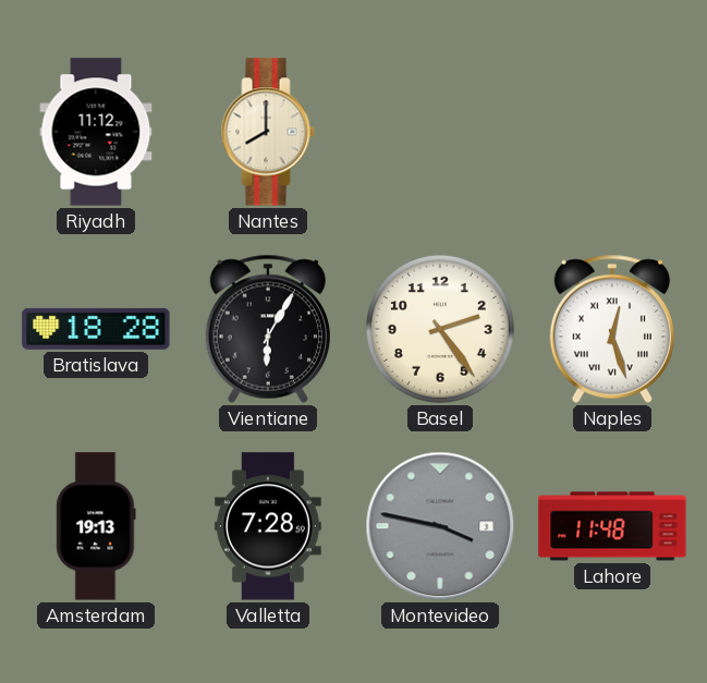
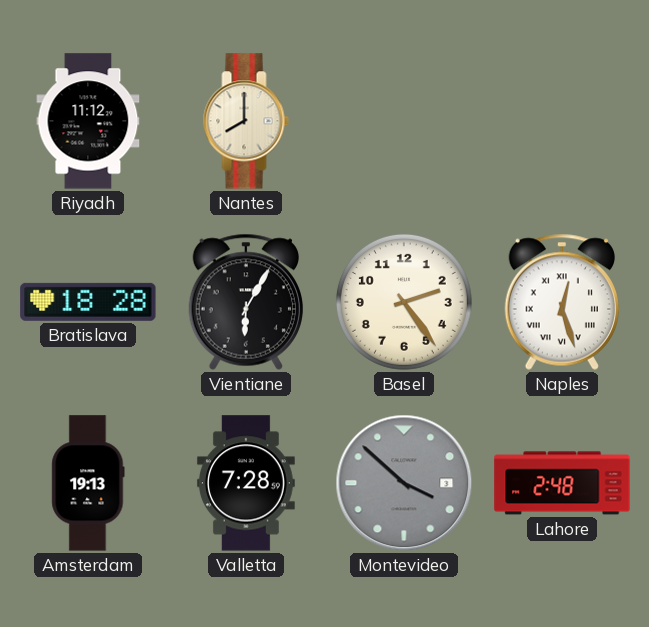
Montevideo: 3:47 -> 3:52 (404, 483)
Lahore: 11:48 -> 2:48 (562, 483)
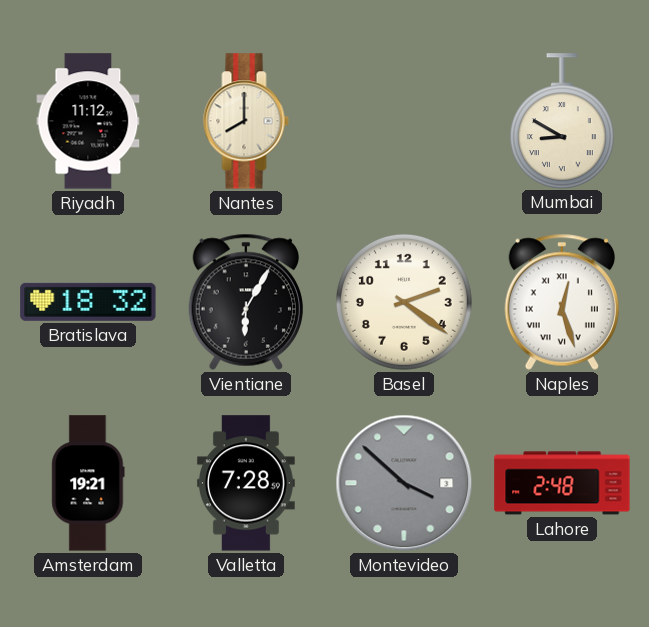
Mumbai: none -> 8:50 (562, 121)
Bratislava: 18:28 -> 18:32 (88, 302)
Basel: 2:24 -> 2:21 (404, 302)
Amsterdam: 19:13 -> 19:21 (88, 483)
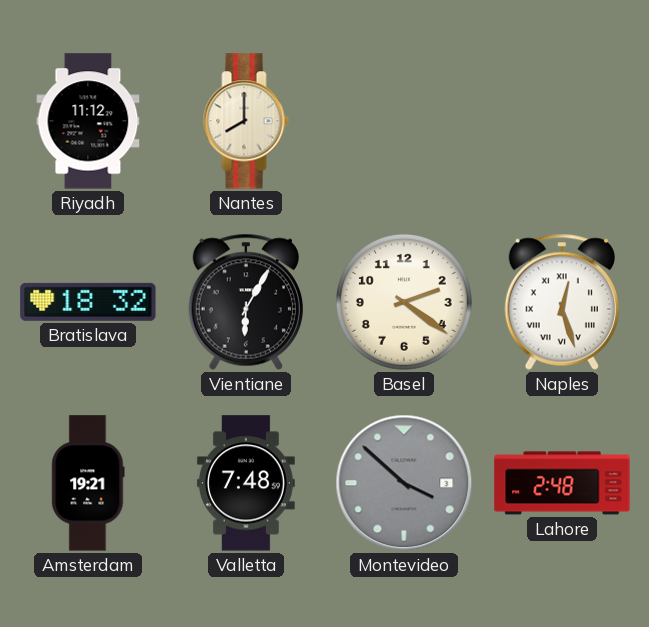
Mumbai: 8:50 -> none (562, 121)
Valletta: 7:28 -> 7:48 (246, 483)
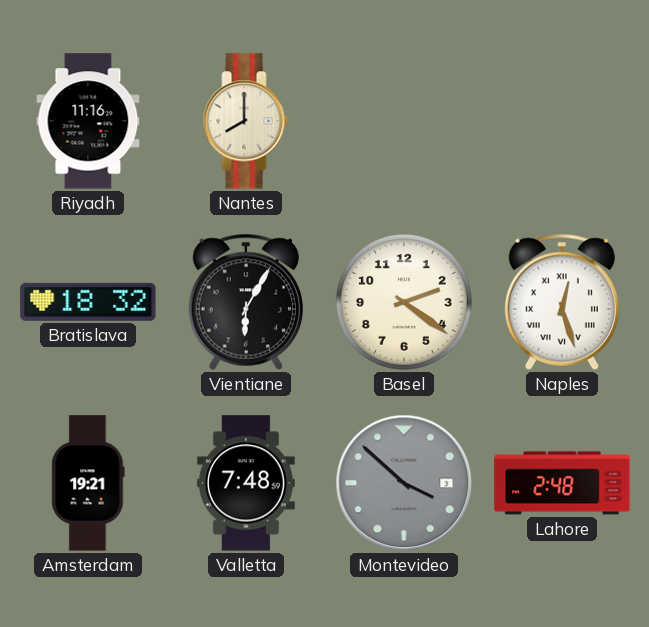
Riyadh: 11:12 -> 11:16 (88, 121)
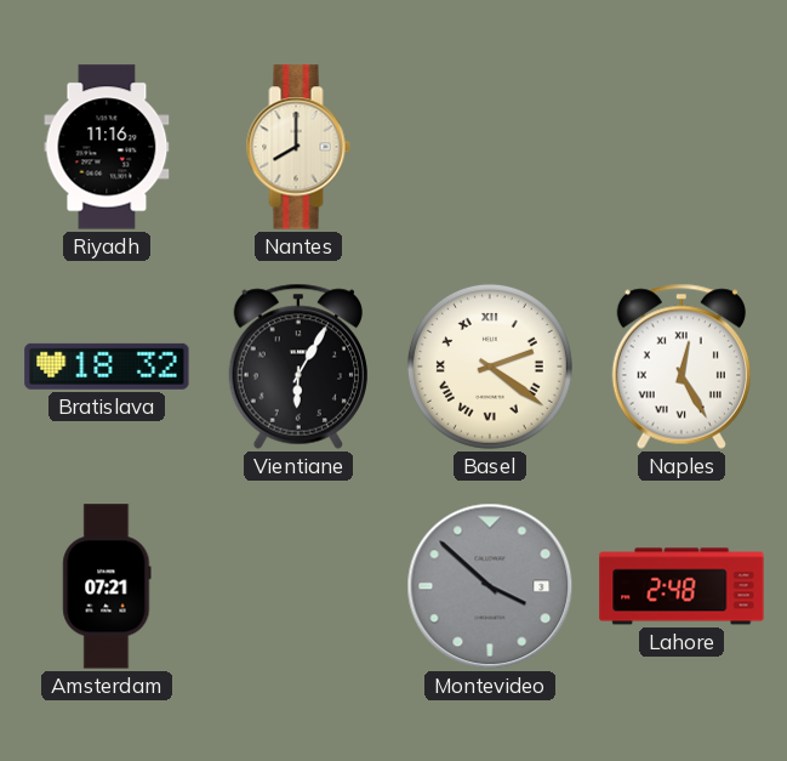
Basel numerals: Arabic -> Roman (490, 367)
Naples: 12:27 -> 12:25 (682, 367)
Amsterdam: 19:21 -> 07:21 (107, 586)
Valletta: 7:48 -> none (246, 483)
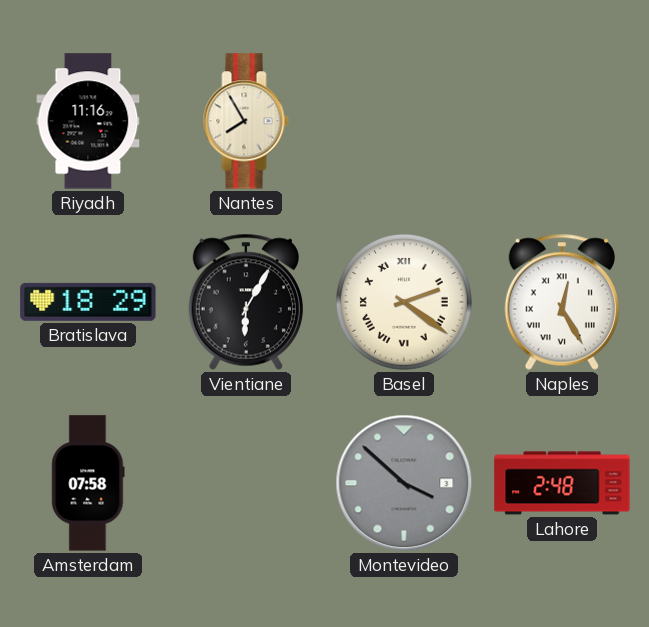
Nantes: 8:00 -> 7:55 (246, 121)
Bratislava: 18:32 -> 18:29 (88, 302)
Amsterdam: 07:21 -> 07:58 (88, 483)
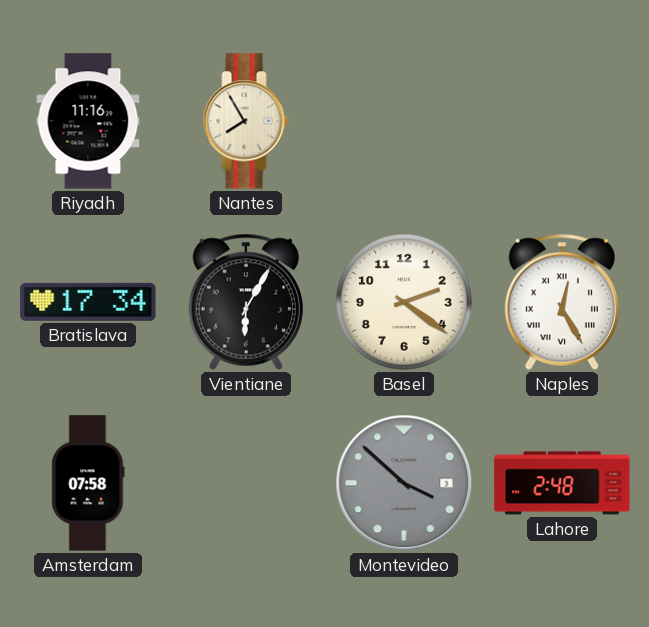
Bratislava: 18:29 -> 17:34 (88, 302)
Basel numerals: Roman -> Arabic (404, 302)
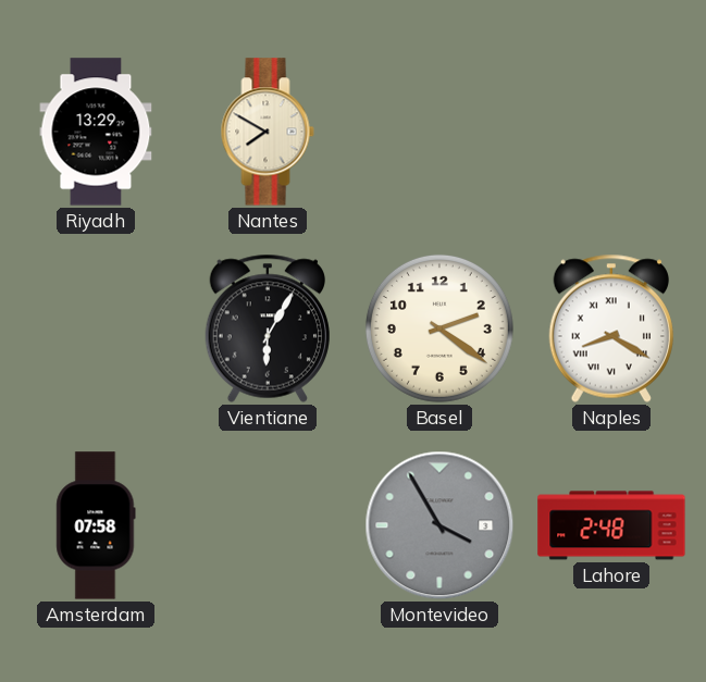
Riyadh: 11:16 -> 13:29 (96, 132)
Nantes: 7:55 -> 7:50 (268, 132)
Bratislava: 17:34 -> none (88, 302)
Naples: 12:25 -> 8:20 (611, 328)
Montevideo: 3:52 -> 3:55 (439, 525)
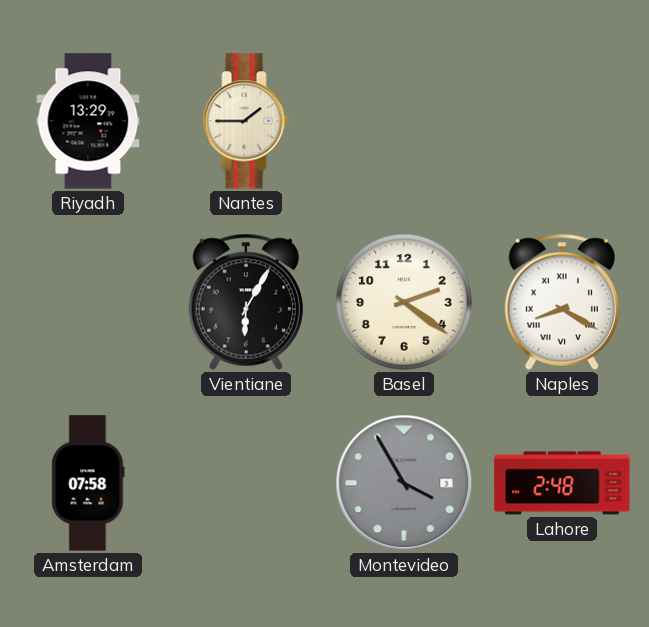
Nantes: 7:50 -> 1:45 (246, 121)
